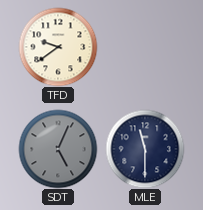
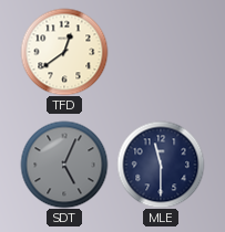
TFD: 9:39 -> 12:39 (64, 52)
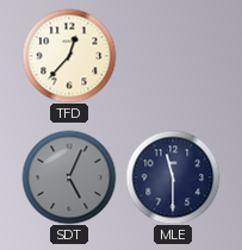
TFD: 12:39 -> 12:37 (69, 56)
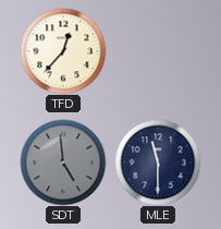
SDT: 5:04 -> 4:59 (63, 162)
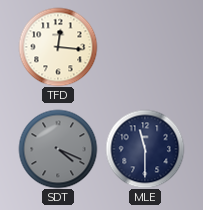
TFD: 12:37 -> 12:16 (58, 47)
SDT: 4:59 -> 4:19 (58, 149)
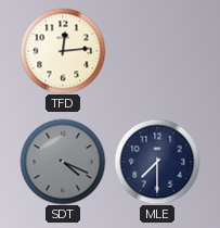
TFD: 12:16 -> 12:14 (63, 51)
MLE: 11:30 -> 7:30 (157, 162)
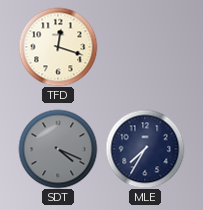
TFD: 12:14 -> 12:18 (58, 47)
MLE: 7:30 -> 7:35 (145, 149)
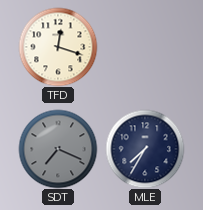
SDT: 4:19 -> 7:19 (58, 149)
